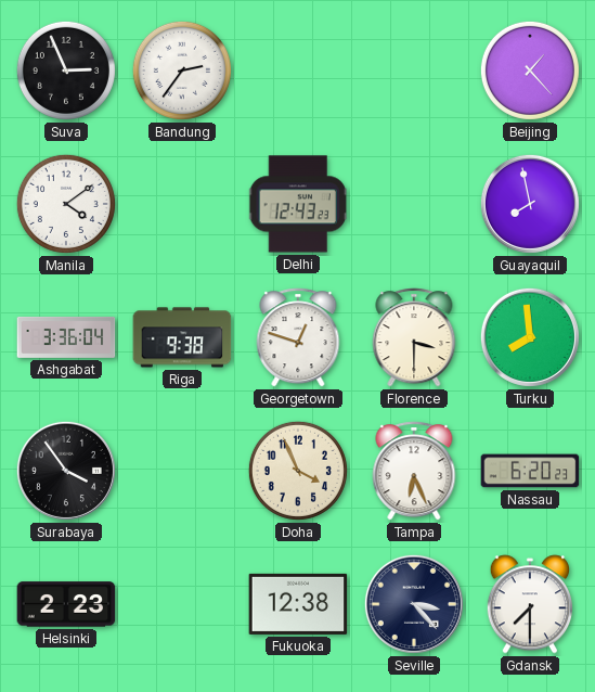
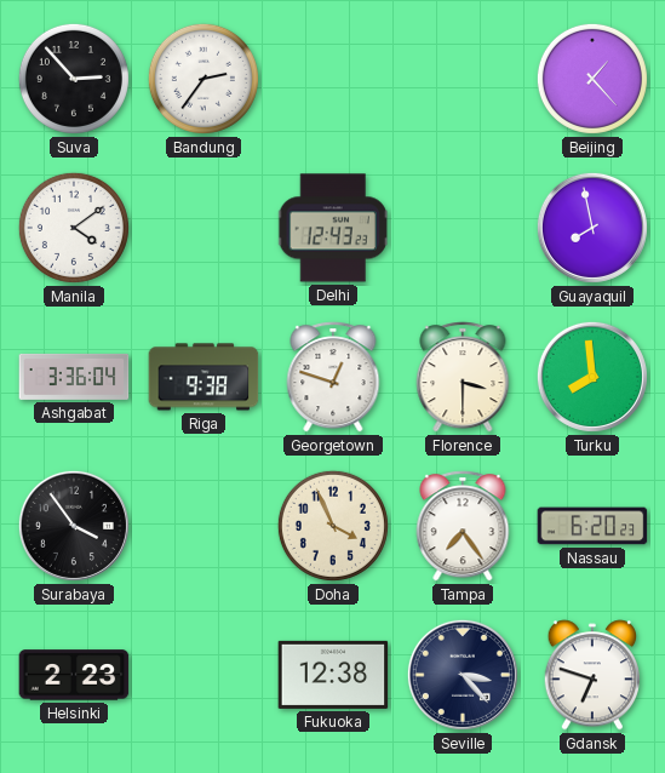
Suva: 2:56 -> 2:53 (74, 79)
Tampa: 6:26 -> 7:24 (463, 526)
Gdansk: 7:30 -> 6:48 (592, 675)
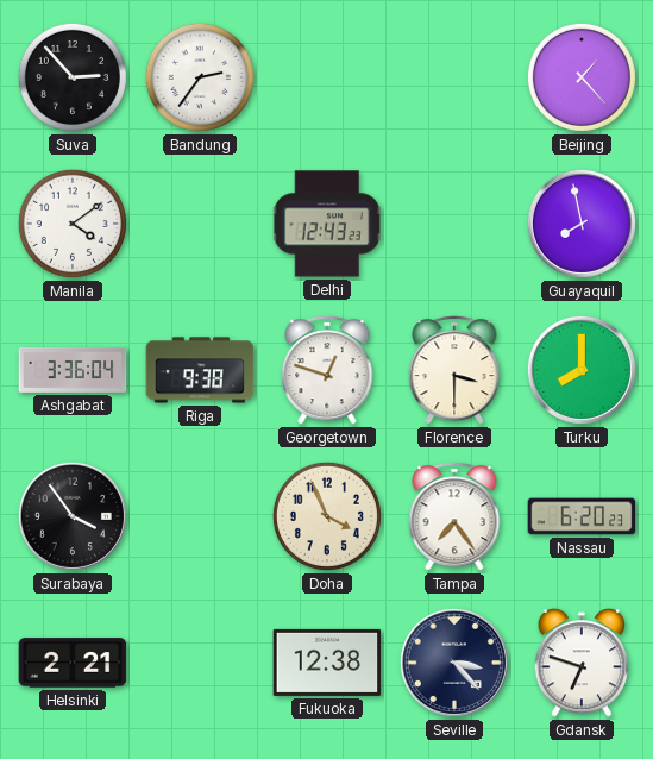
Turku: 7:59 -> 8:00 (582, 370)
Helsinki: 2:23 -> 2:21 (73, 663)
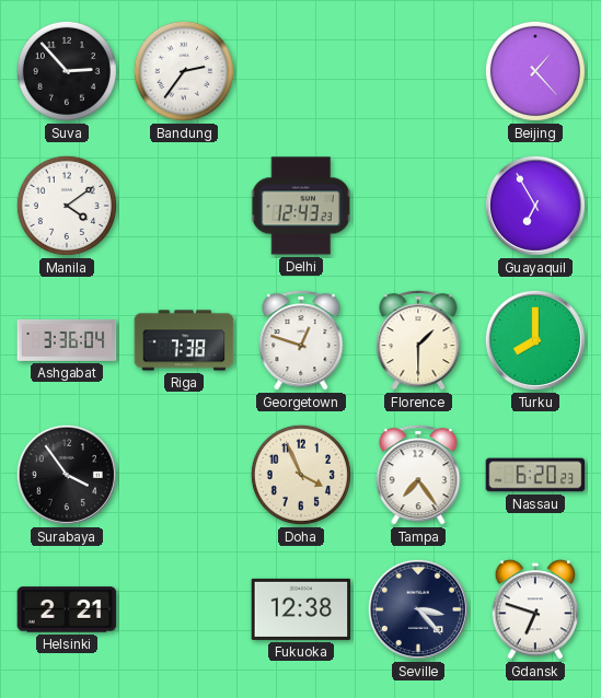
Guayaquil: 7:58 -> 6:55 (535, 206)
Riga: 9:38 -> 7:38 (184, 340)
Florence: 3:30 -> 1:30 (418, 340)
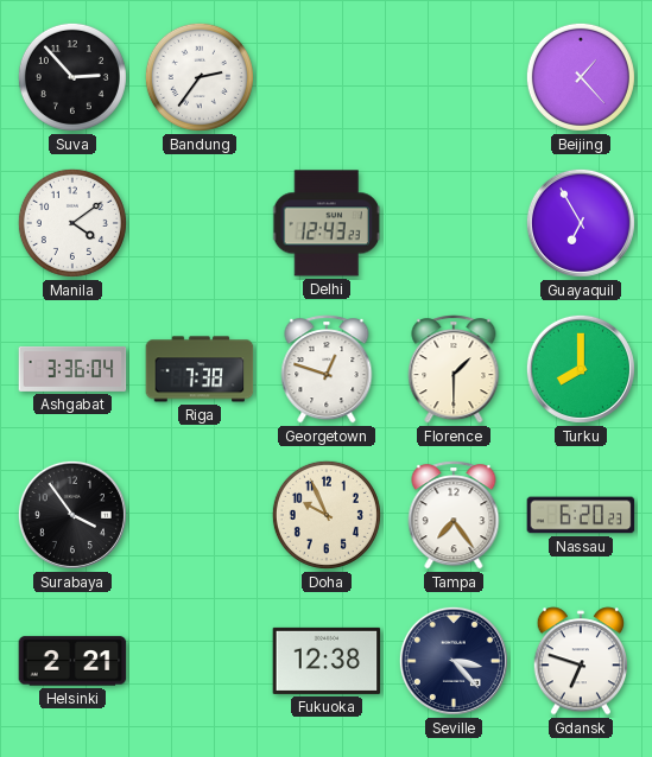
Doha: 3:56 -> 9:56 (327, 515)
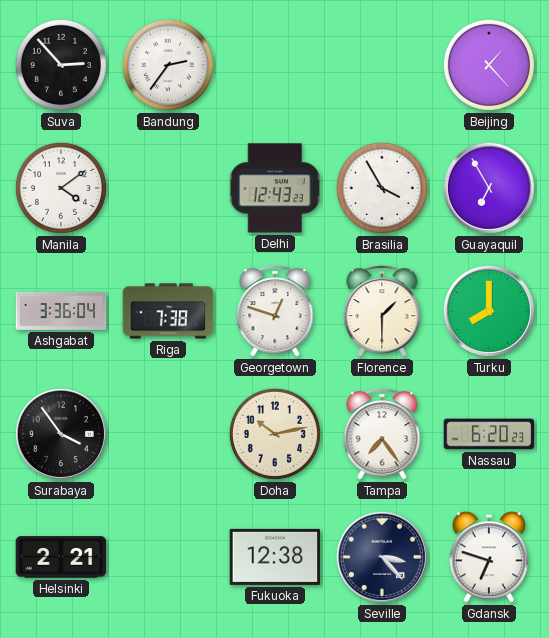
Brasilia: none -> 3:55 (382, 188)
Doha: 9:56 -> 10:13 (275, 434)
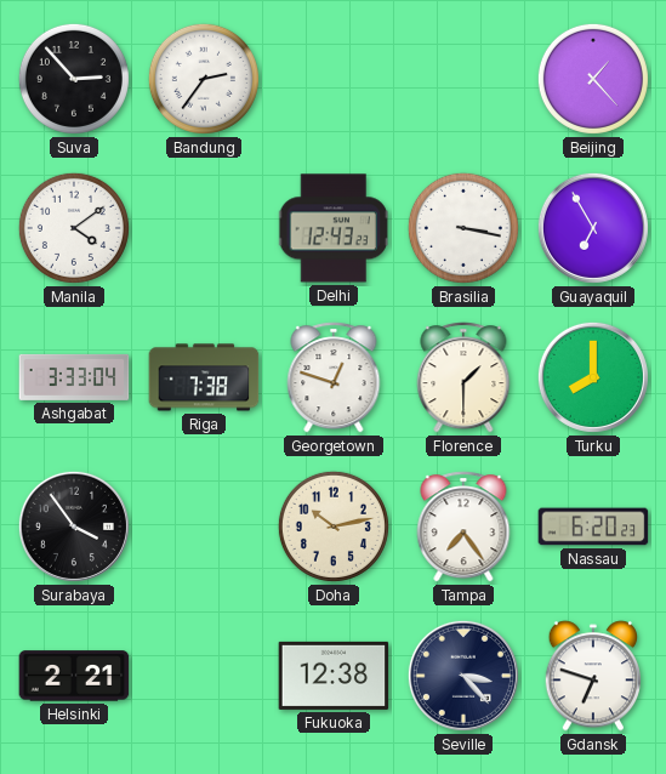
Brasilia: 3:55 -> 3:17 (463, 228)
Ashgabat: 3:36 -> 3:33 (74, 377)
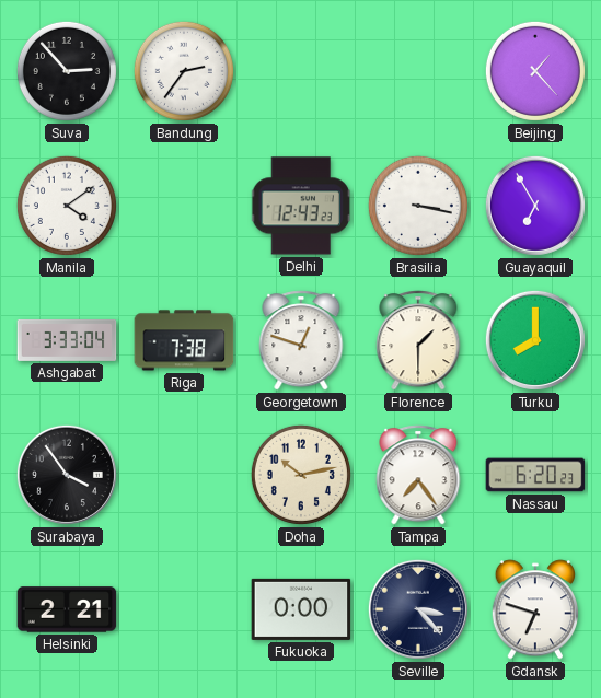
Fukuoka: 12:38 -> 0:00 (301, 609)
